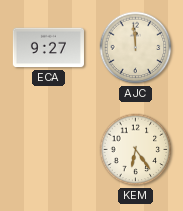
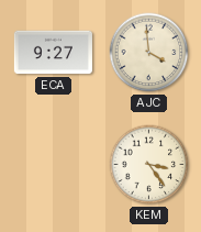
AJC: 11:59 -> 3:59 (149, 53)
KEM: 6:24 -> 3:24 (149, 165)
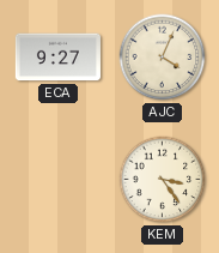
AJC: 3:59 -> 4:04 (163, 58)
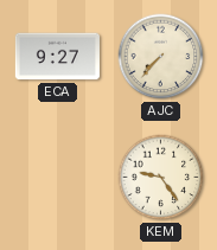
AJC: 4:04 -> 7:37 (161, 57)
KEM: 3:24 -> 9:24 (161, 178)
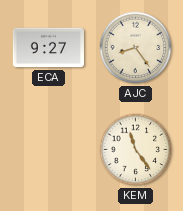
AJC: 7:37 -> 8:24 (136, 48)
KEM: 9:24 -> 11:24 (136, 150)
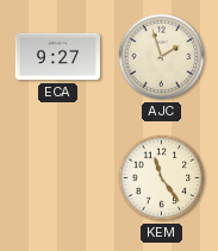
AJC: 8:24 -> 1:57 (162, 57)
